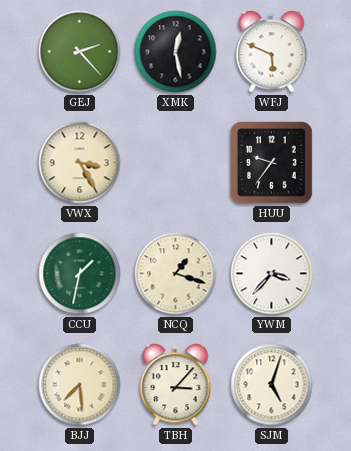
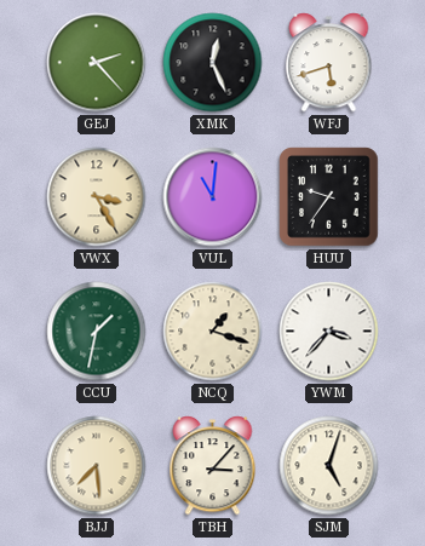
XMK: 12:28 -> 12:26 (213, 63)
WFJ: 5:49 -> 5:42 (329, 63)
VUL: none -> 11:01 (213, 197)
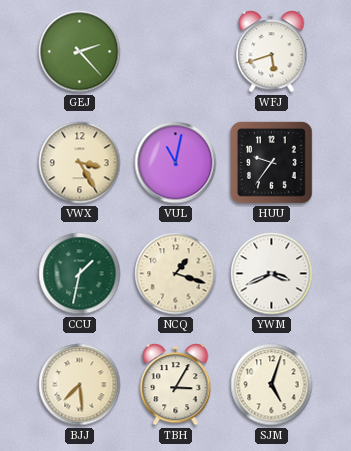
XMK: 12:26 -> none (213, 63)
VUL: 11:01 -> 11:02 (176, 163)
YWM: 3:37 -> 3:41 (272, 274)
TBH: 3:07 -> 3:05 (176, 385)
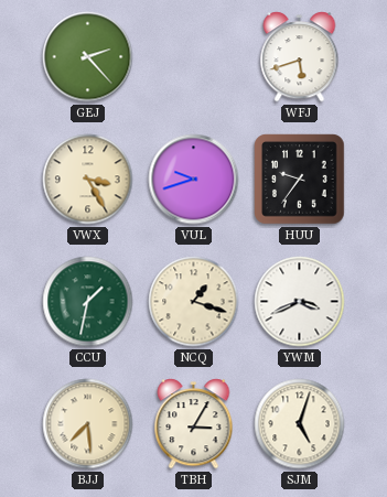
VUL: 11:02 -> 9:42 (194, 180)
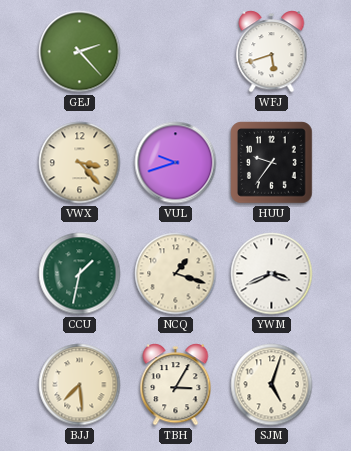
VWX: 3:25 -> 3:23 (80, 163)
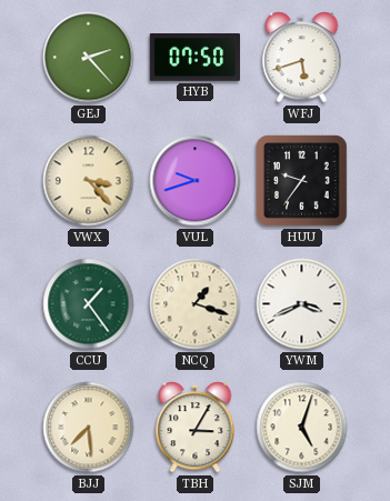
HYB: none -> 07:50 (194, 58)
CCU: 1:32 -> 1:24 (89, 304)
